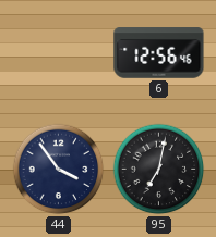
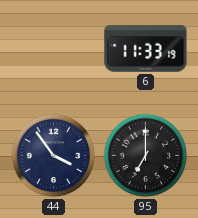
6: 12:56 -> 11:33 (146, 49)
95: 7:02 -> 7:00 (146, 156)
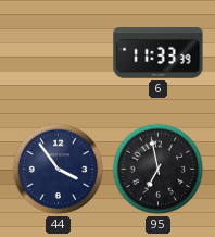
6: 11:33:19 -> 11:33:39 (159, 53)
95: 7:00 -> 6:58 (159, 170)
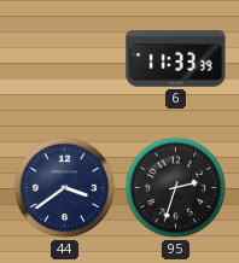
44: 3:54 -> 3:39 (65, 188)
95: 6:58 -> 2:33 (176, 188)
